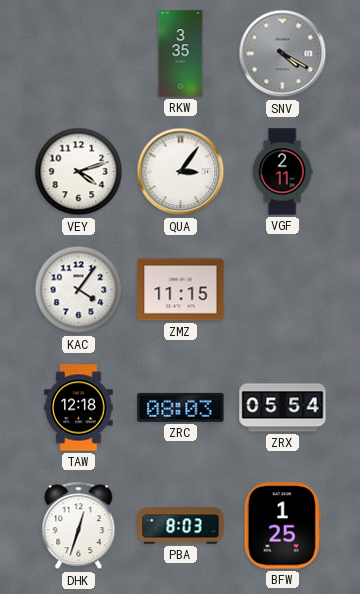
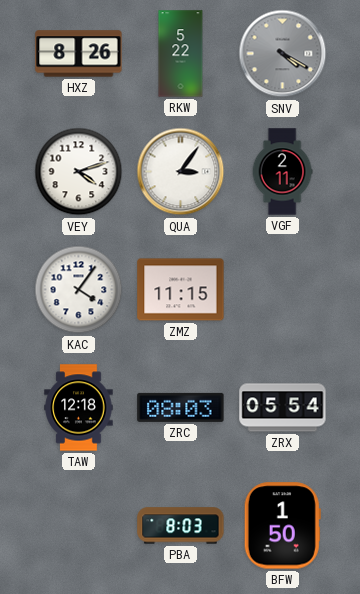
HXZ: none -> 8:26 (79, 54)
RKW: 3:35 -> 5:22 (181, 54)
DHK: 12:33 -> none (79, 526)
BFW: 1:25 -> 1:50 (282, 526)
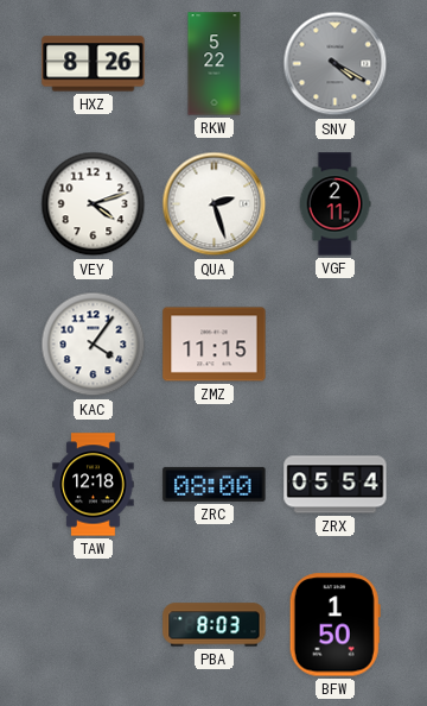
QUA: 3:06 -> 2:27 (215, 204)
ZRC: 08:03 -> 08:00 (215, 484)
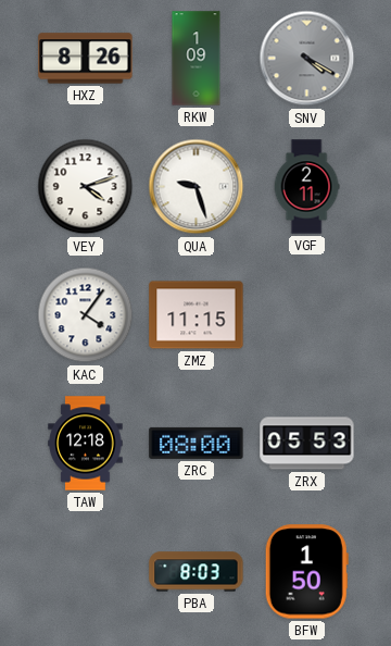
RKW: 5:22 -> 1:09 (197, 59)
QUA: 2:27 -> 9:27 (197, 187)
ZRX: 05:54 -> 05:53 (307, 444)
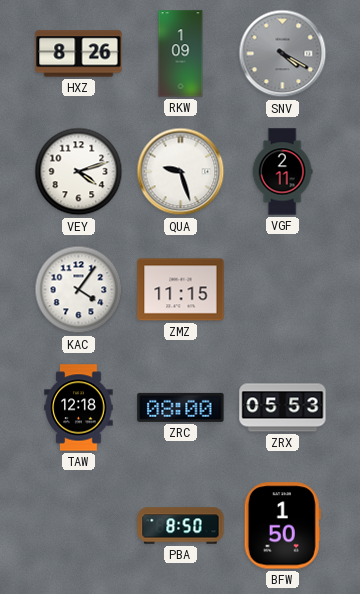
PBA: 8:03 -> 8:50 (181, 526)
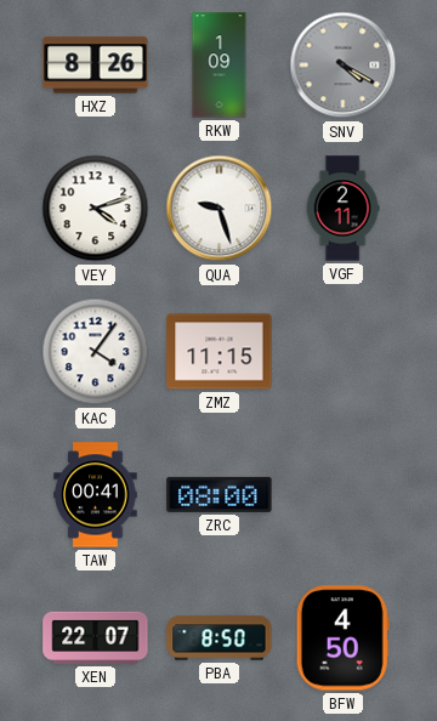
TAW: 12:18 -> 00:41 (96, 495)
ZRX: 05:53 -> none (283, 408)
XEN: none -> 22:07 (96, 637)
BFW: 1:50 -> 4:50 (342, 638)
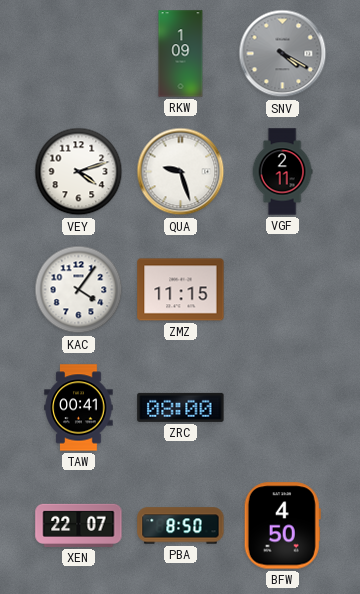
HXZ: 8:26 -> none (96, 66)
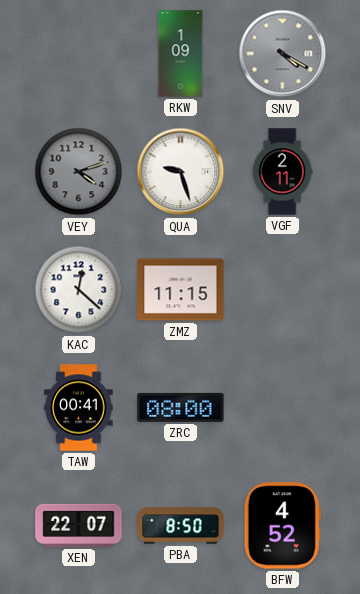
VEY dial: white -> grey (79, 172)
KAC: 4:06 -> 12:22 (79, 290)
BFW: 4:50 -> 4:52 (282, 526)
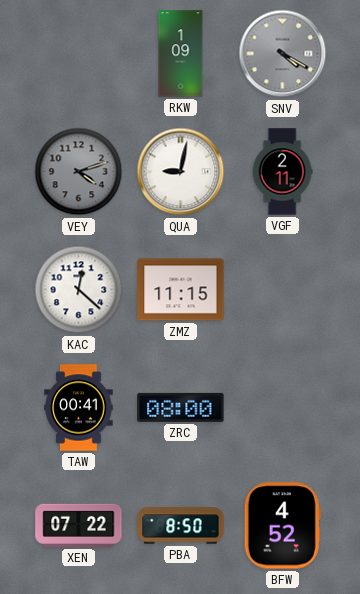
QUA: 9:27 -> 9:02 (181, 172)
XEN: 22:07 -> 07:22 (79, 525)
